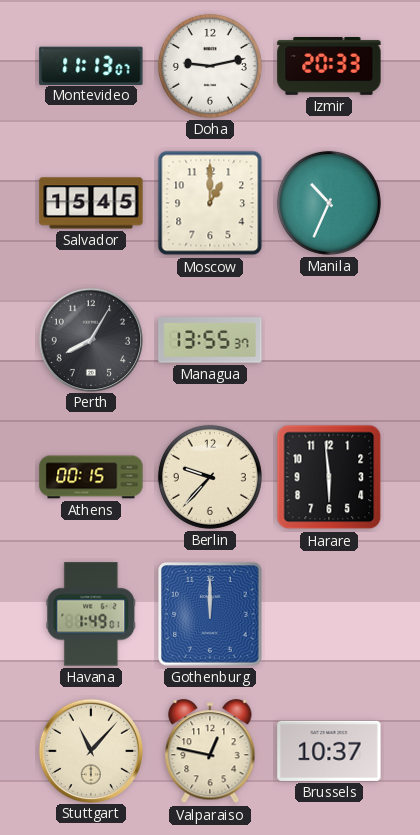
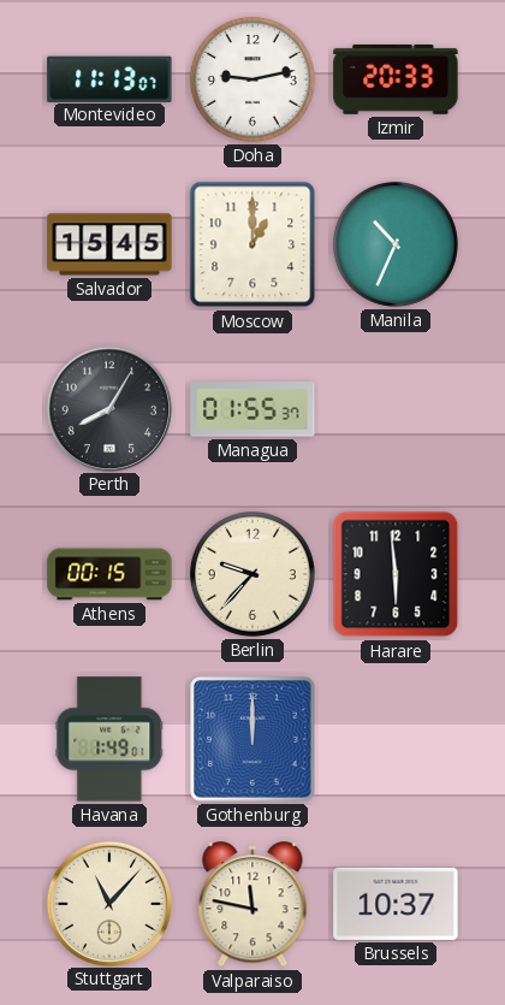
Managua: 13:55 -> 01:55 (252, 409)
Valparaiso: 12:47 -> 11:47 (252, 905)
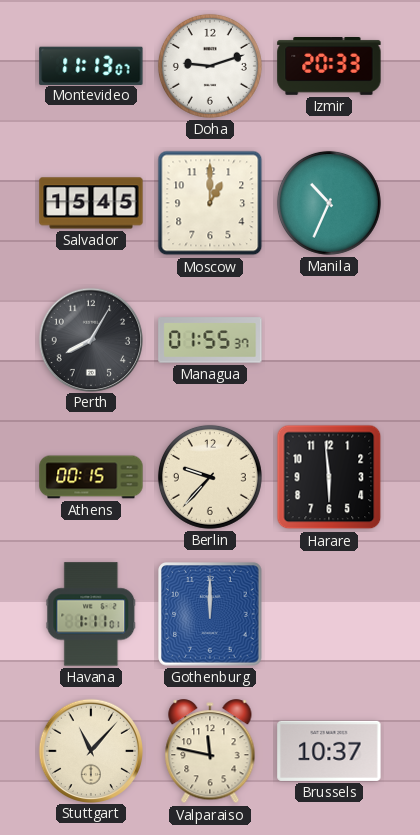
Doha: 9:13 -> 9:12 (210, 66)
Havana: 1:49 -> 1:11 (91, 614)
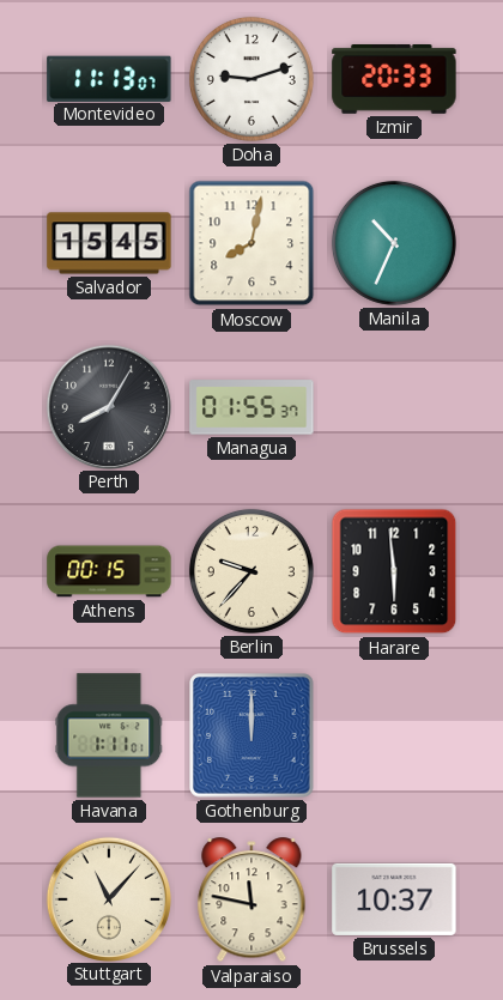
Moscow: 1:00 -> 8:02 (251, 243)
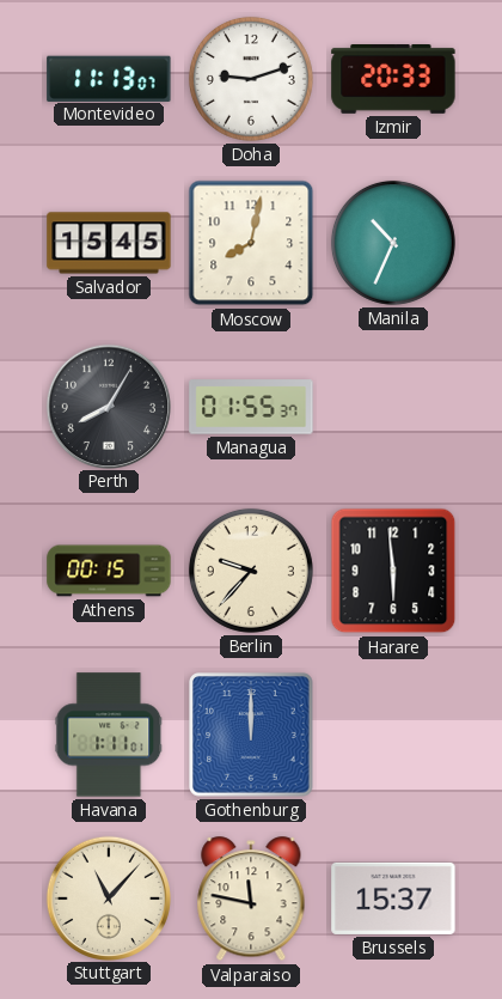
Brussels: 10:37 -> 15:37 (393, 899)
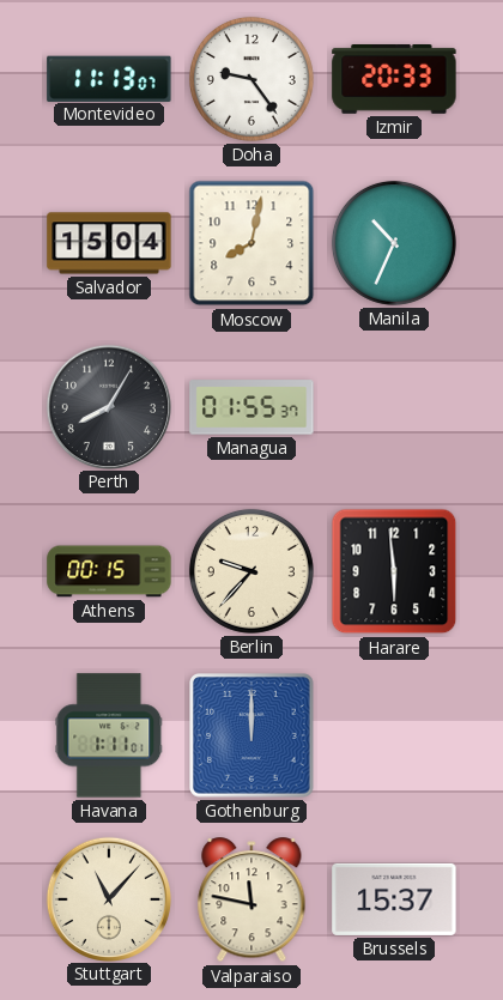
Doha: 9:12 -> 9:24 (251, 79)
Salvador: 15:45 -> 15:04 (109, 243)
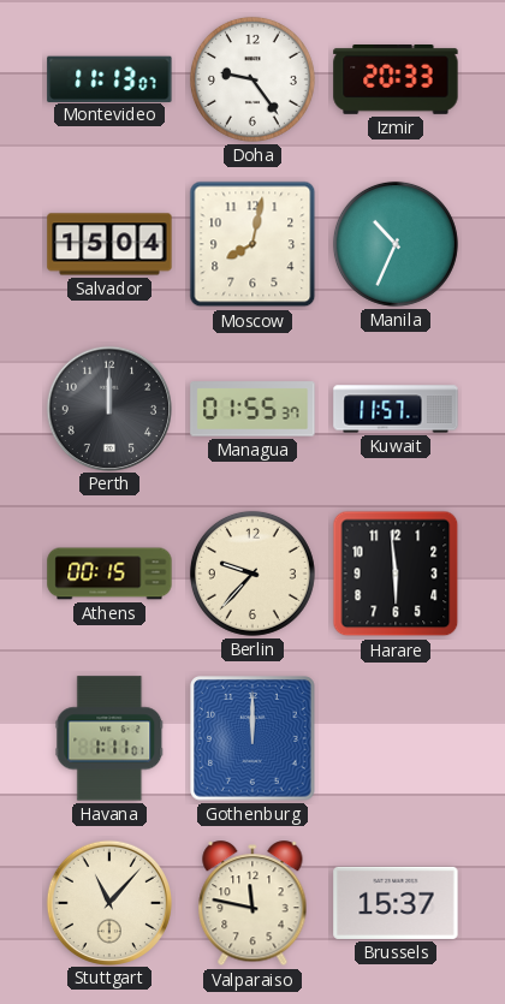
Perth: 8:05 -> 12:00 (108, 408)
Kuwait: none -> 11:57 (396, 409)
